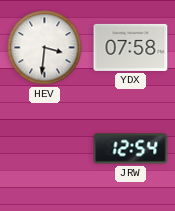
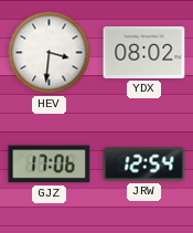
YDX: 07:58 -> 08:02 (144, 52)
GJZ: none -> 17:06 (50, 165)
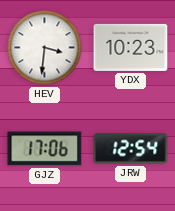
YDX: 08:02 -> 10:23 (131, 47)
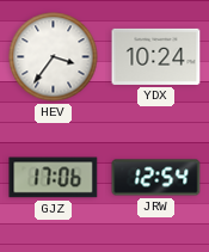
HEV: 3:31 -> 3:36 (54, 57)
YDX: 10:23 -> 10:24 (156, 56)
